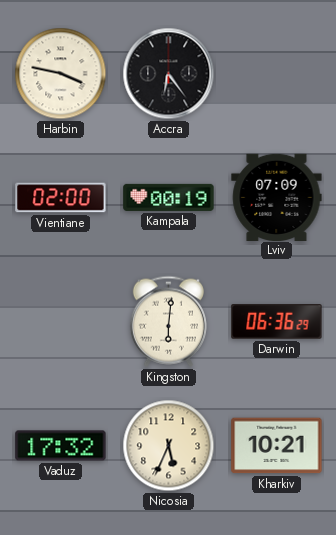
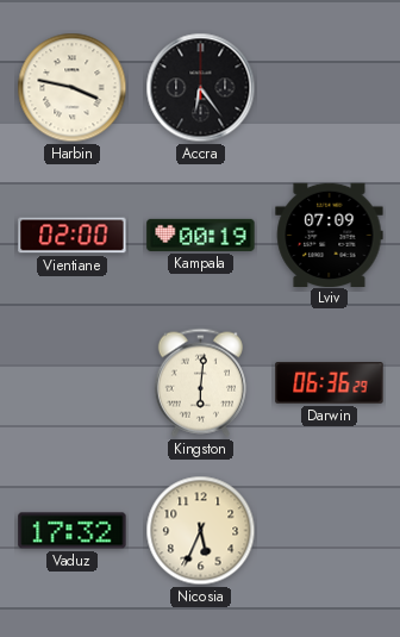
Kharkiv: 10:21 -> none (277, 446)
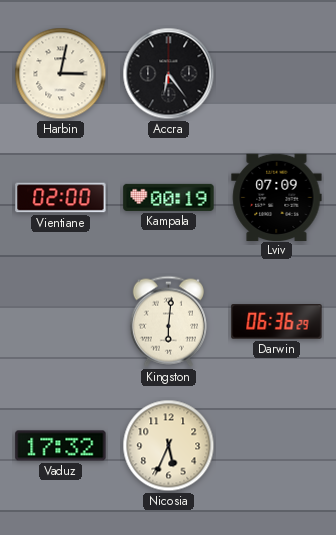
Harbin: 3:47 -> 3:02 (61, 74)
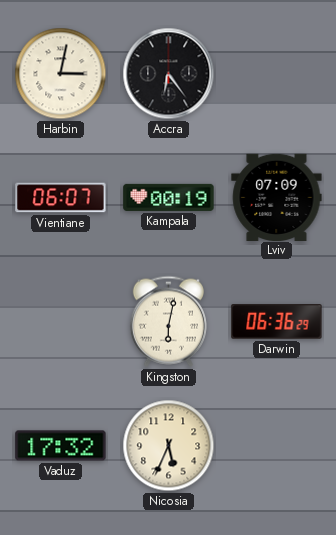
Vientiane: 02:00 -> 06:07 (61, 198)
Kingston: 6:01 -> 6:02 (168, 321)
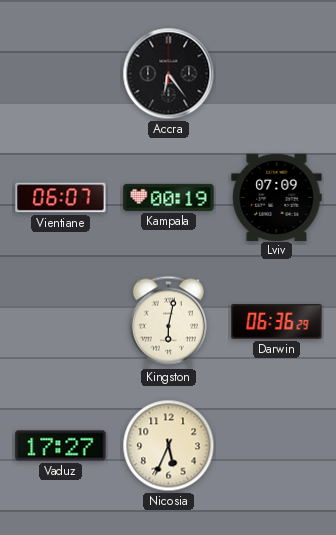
Harbin: 3:02 -> none (61, 74)
Vaduz: 17:32 -> 17:27 (61, 446)
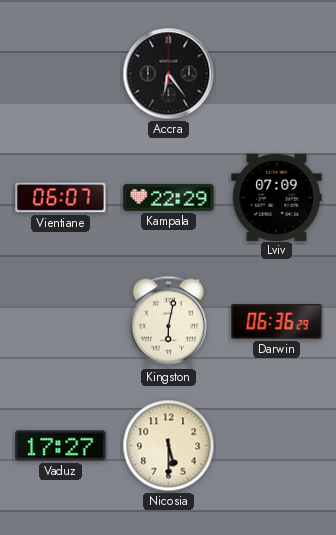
Kampala: 00:19 -> 22:29 (169, 197)
Nicosia: 5:34 -> 5:30 (169, 446)
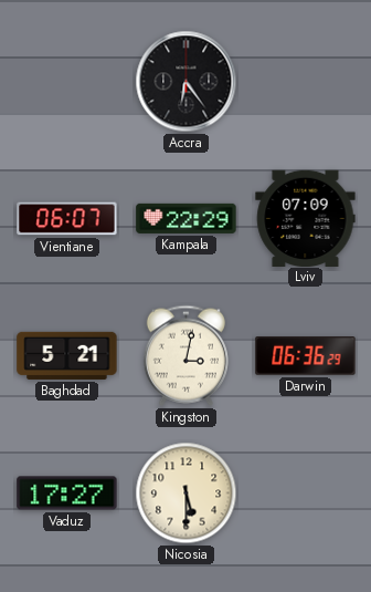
Baghdad: none -> 5:21 (67, 355)
Kingston: 6:02 -> 3:02 (185, 355)
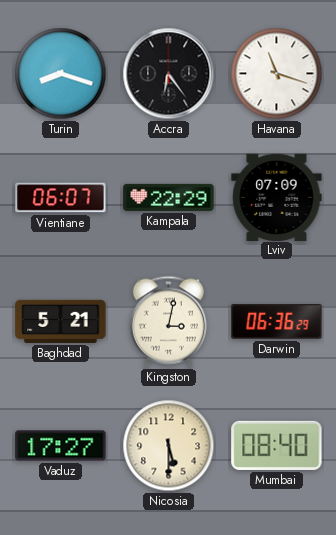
Turin: none -> 8:18 (61, 74)
Havana: none -> 11:18 (277, 74)
Mumbai: none -> 08:40 (277, 445)
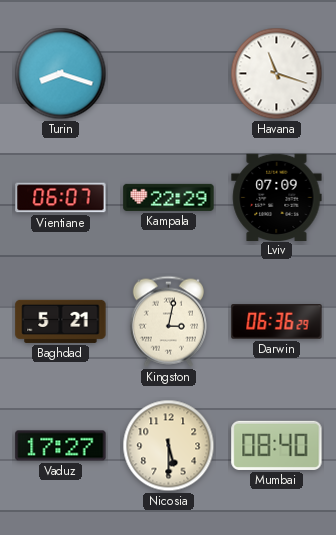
Accra: 6:24 -> none (169, 74)
